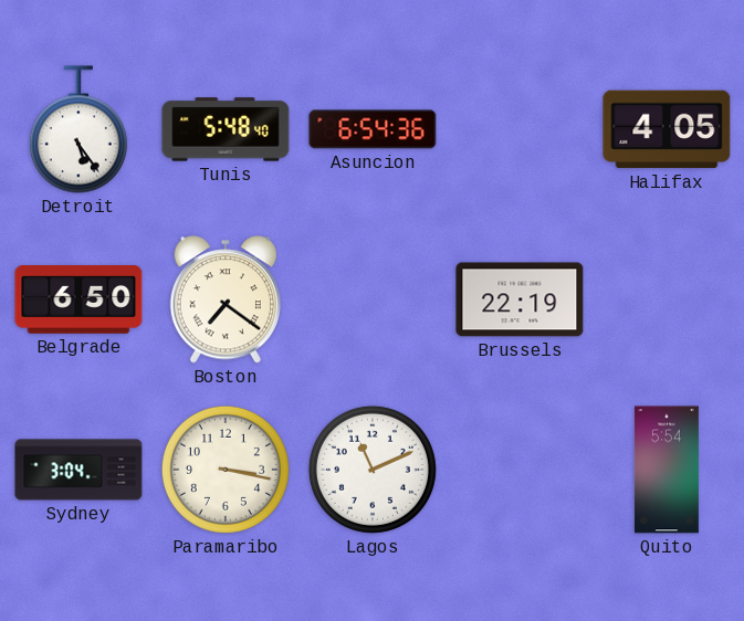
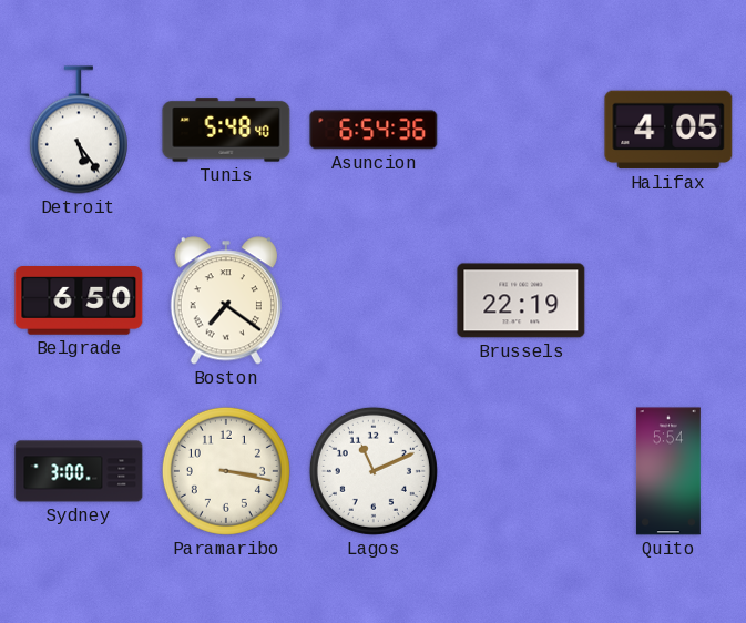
Sydney: 3:04 -> 3:00 (79, 471)
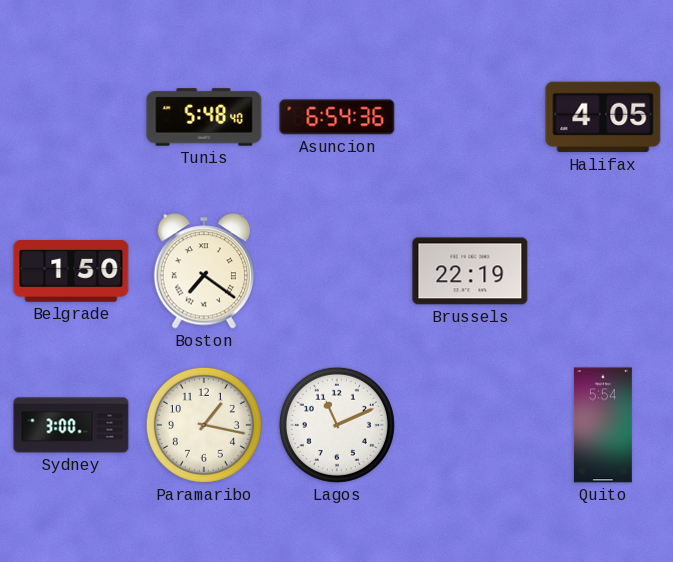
Detroit: 5:24 -> none (79, 130)
Belgrade: 6:50 -> 1:50 (71, 272)
Paramaribo: 3:17 -> 1:17 (204, 425)
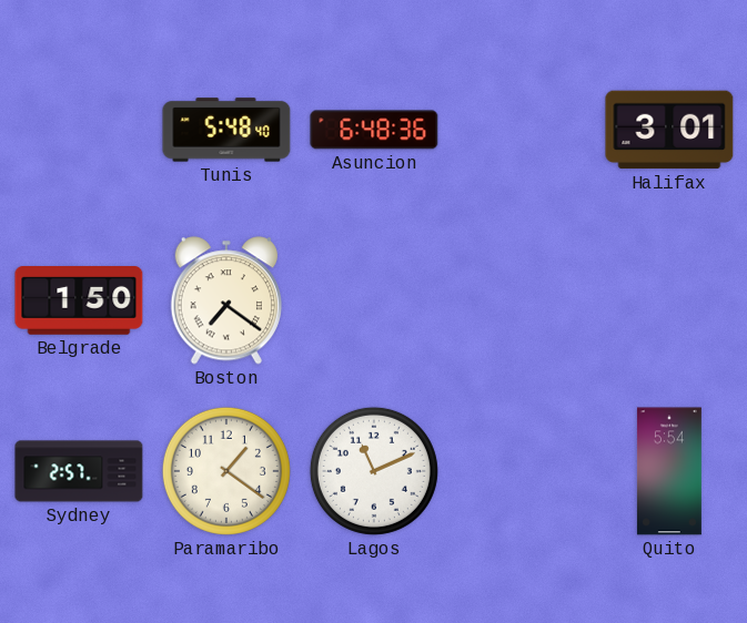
Asuncion: 6:54 -> 6:48 (374, 130)
Halifax: 4:05 -> 3:01 (669, 130)
Brussels: 22:19 -> none (470, 271)
Sydney: 3:00 -> 2:57 (79, 471)
Paramaribo: 1:17 -> 1:21 (226, 471)
